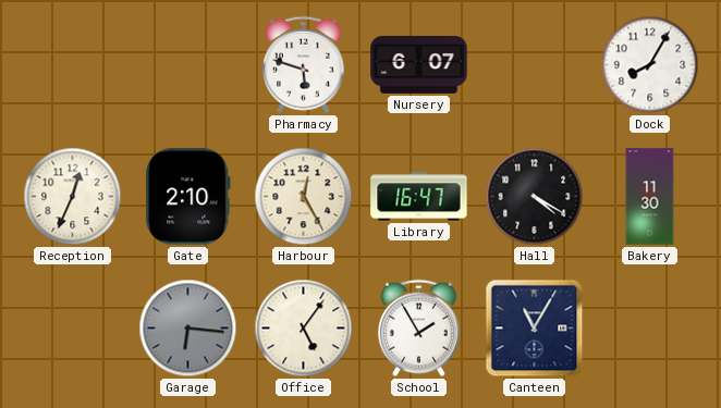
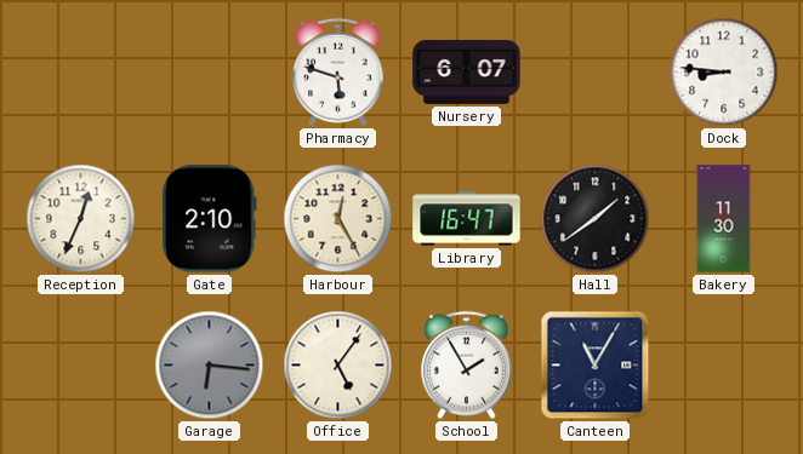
Dock: 8:05 -> 8:46 (724, 73)
Hall: 4:20 -> 1:39 (596, 219)
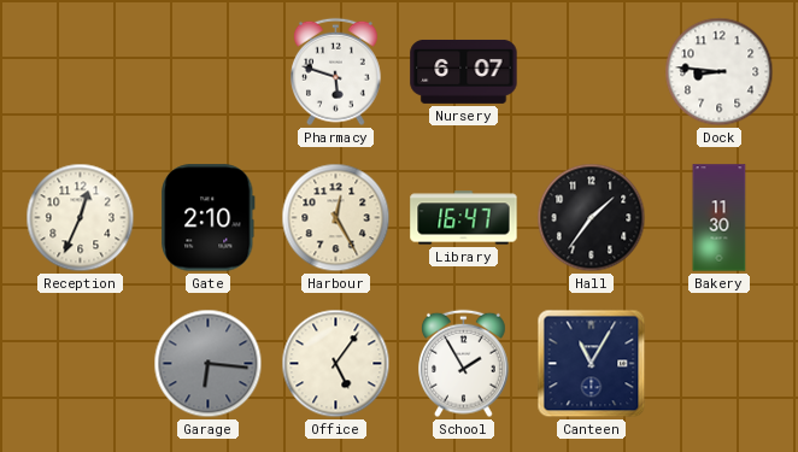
Hall: 1:39 -> 1:36 (592, 218)
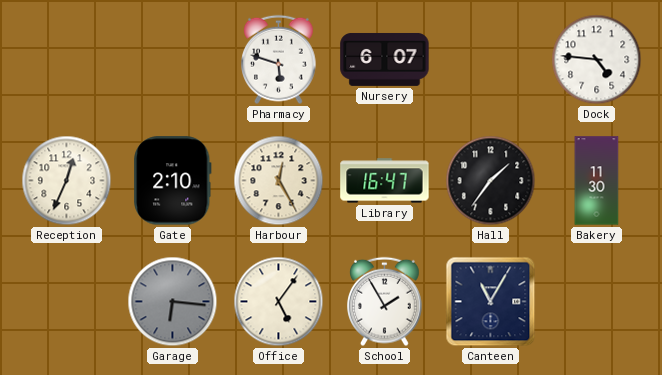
Dock: 8:46 -> 4:46 (597, 60)
